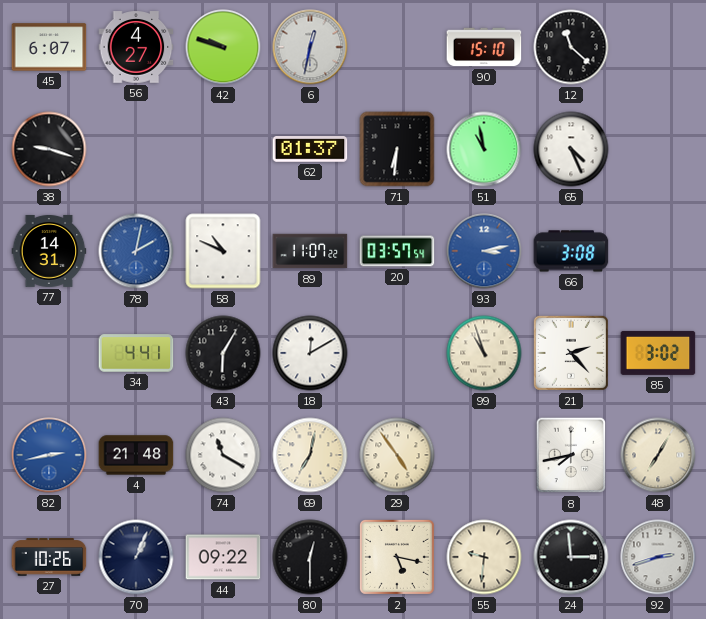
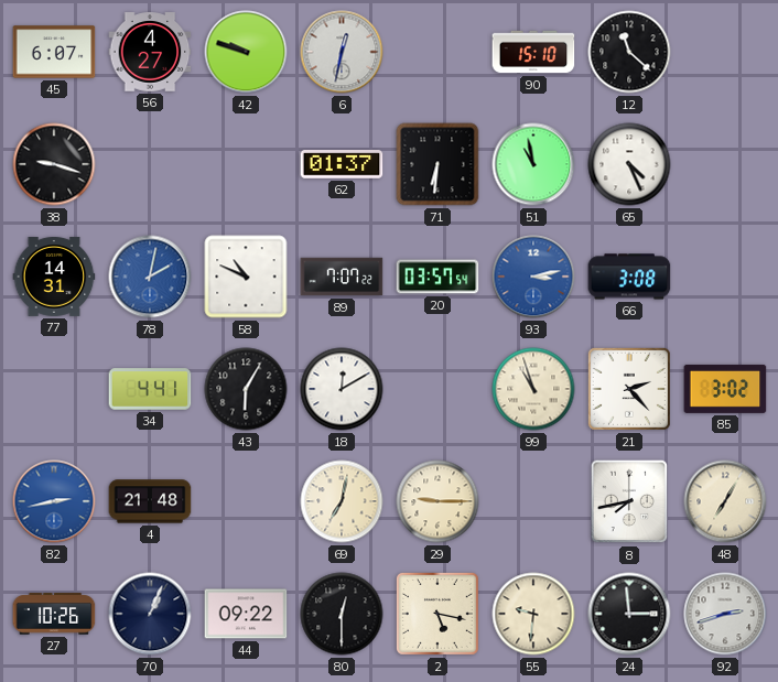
89: 11:07 -> 7:07 (342, 277)
74: 11:20 -> none (223, 455)
29: 4:54 -> 9:15 (437, 501)
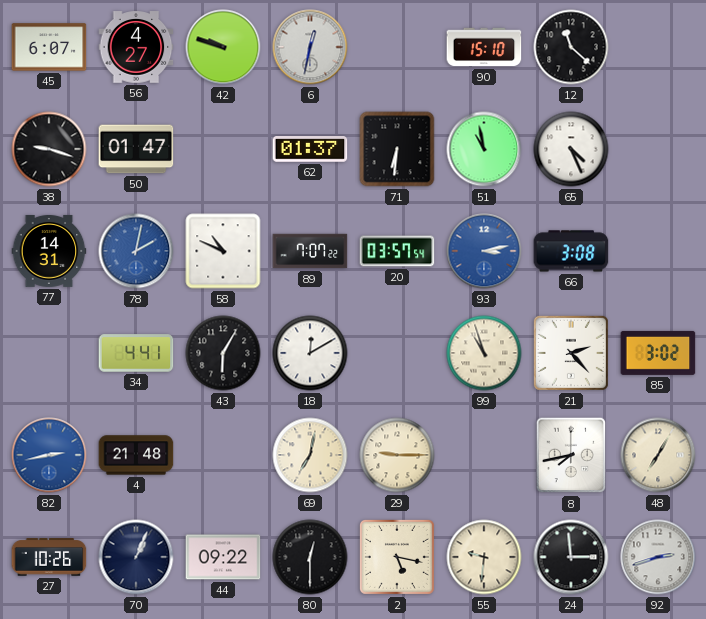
50: none -> 01:47 (136, 149)
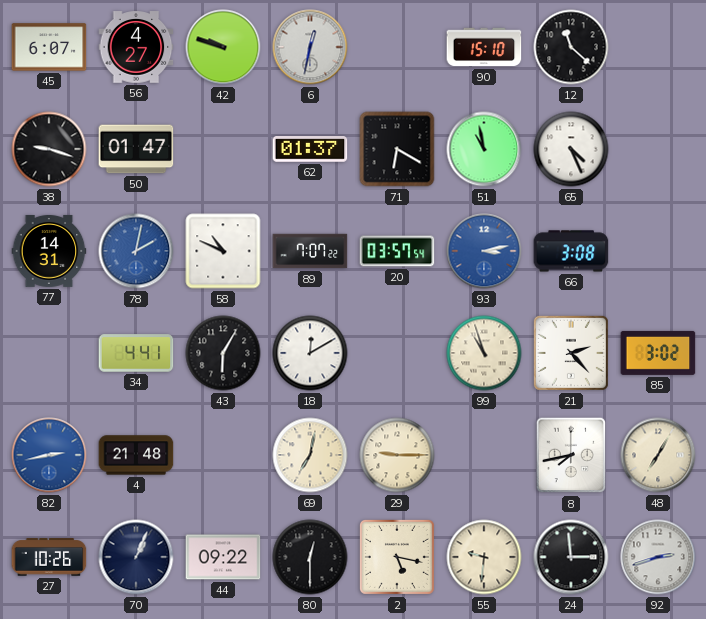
71: 6:31 -> 6:20 (397, 149)
